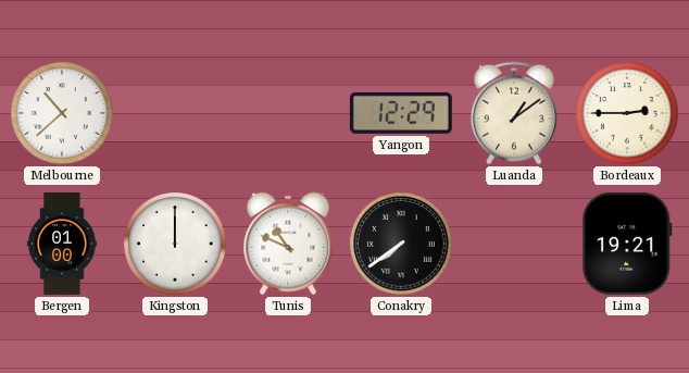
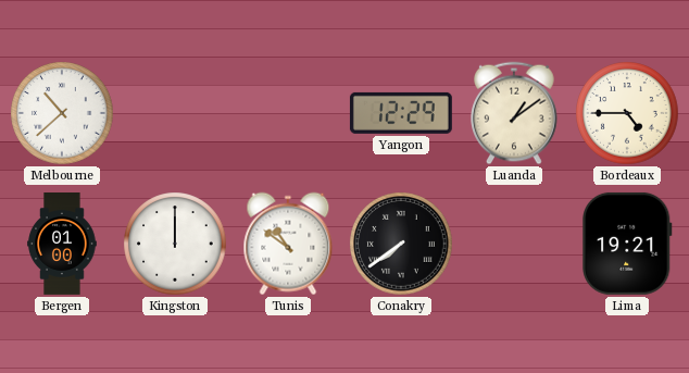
Bordeaux: 2:45 -> 4:45 (627, 113)
Tunis: 10:49 -> 10:51 (288, 244)
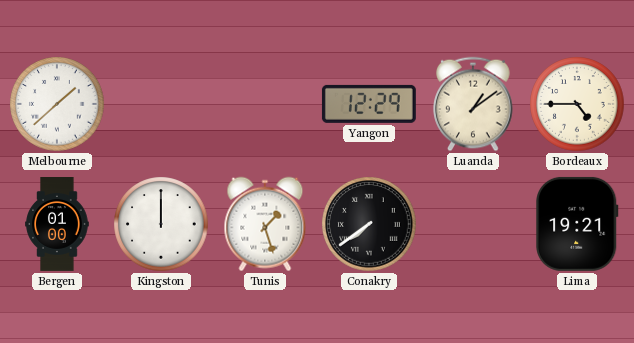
Melbourne: 10:38 -> 1:38 (57, 104)
Tunis: 10:51 -> 1:27 (265, 224)
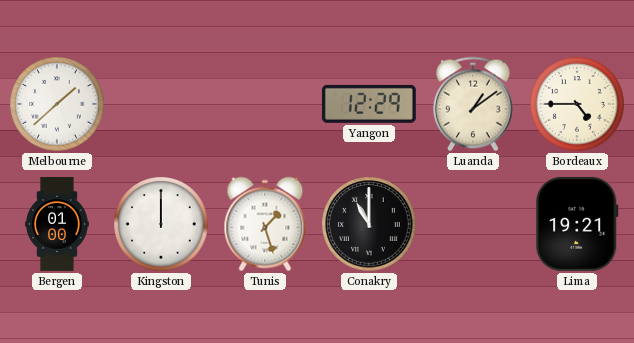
Conakry: 7:39 -> 11:00 (369, 224)
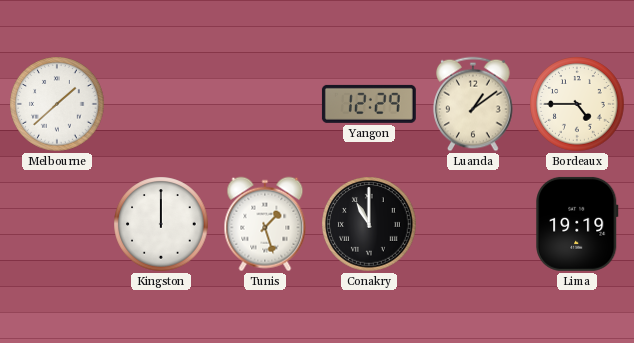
Bergen: 01:00 -> none (57, 225)
Lima: 19:21 -> 19:19 (577, 224)
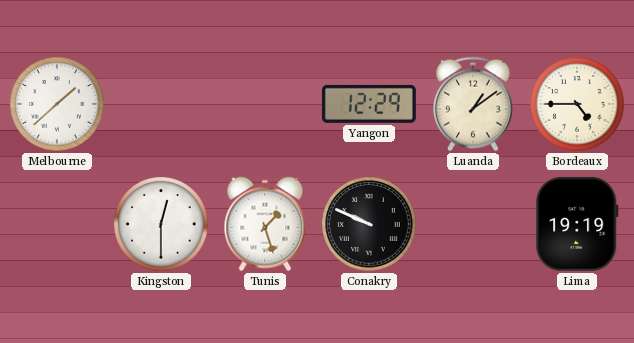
Kingston: 12:00 -> 12:30 (161, 224)
Conakry: 11:00 -> 9:49 (369, 224)
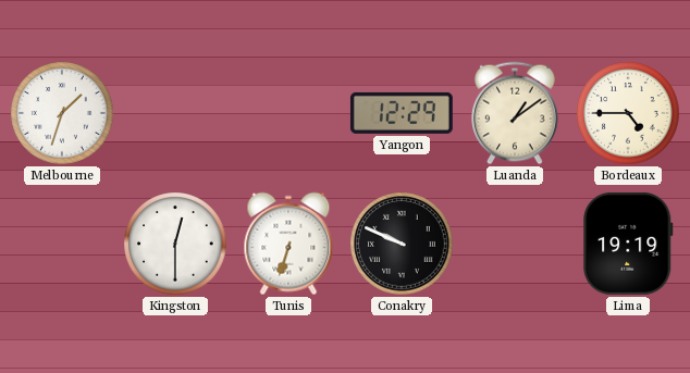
Melbourne: 1:38 -> 1:33 (62, 113)
Tunis: 1:27 -> 6:33 (288, 244)
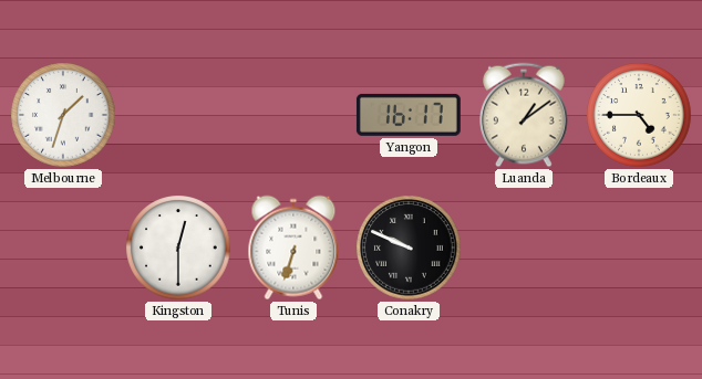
Yangon: 12:29 -> 16:17 (409, 115)
Lima: 19:19 -> none (628, 244)
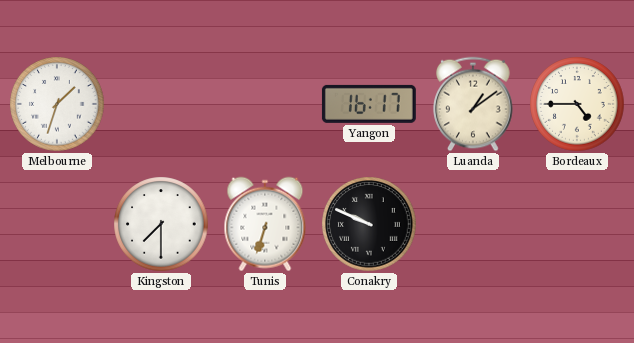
Kingston: 12:30 -> 7:30 (161, 224)
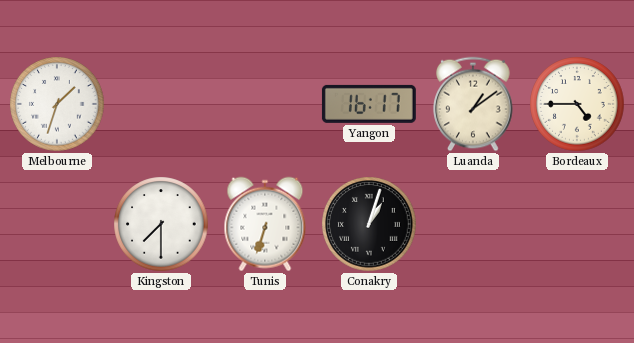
Conakry: 9:49 -> 1:03 (369, 224)
